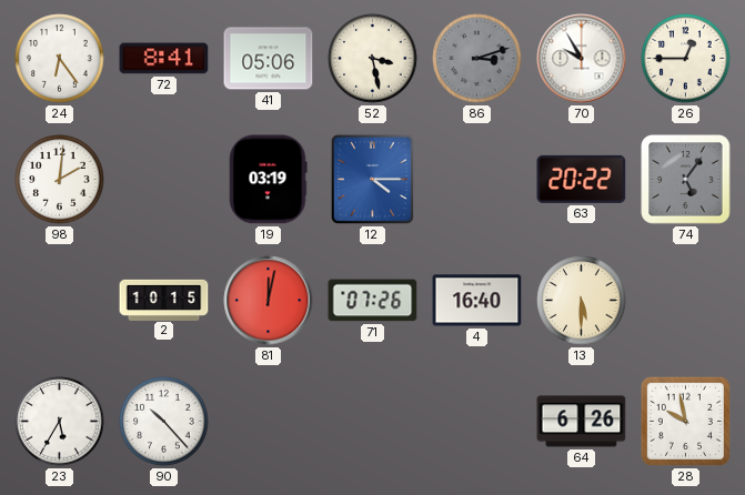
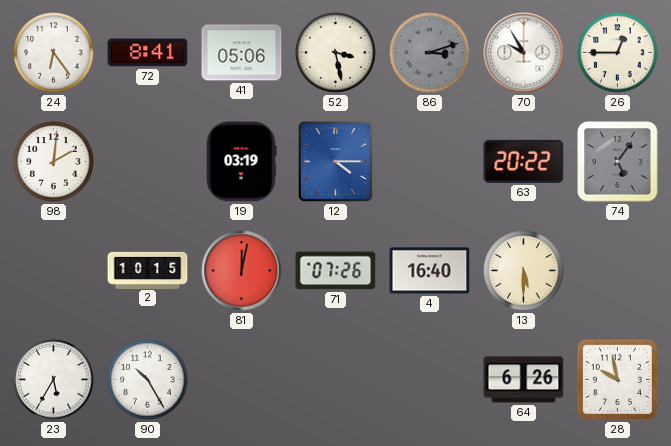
90: 10:23 -> 10:25 (148, 380)
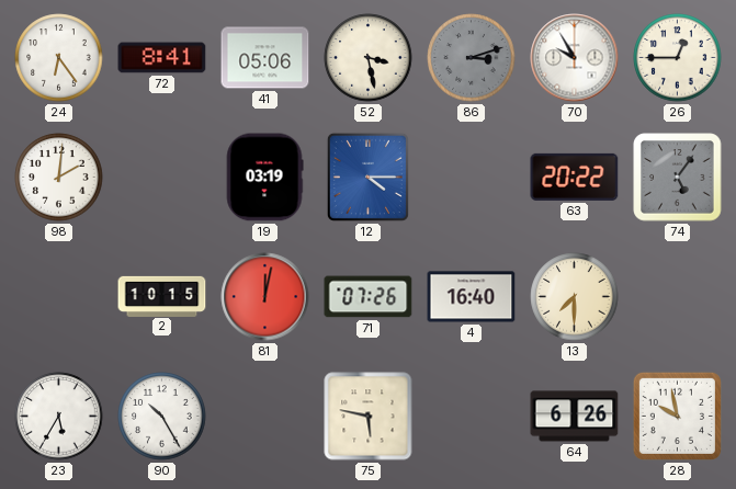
13: 5:30 -> 7:30 (575, 297)
75: none -> 5:47 (369, 417)
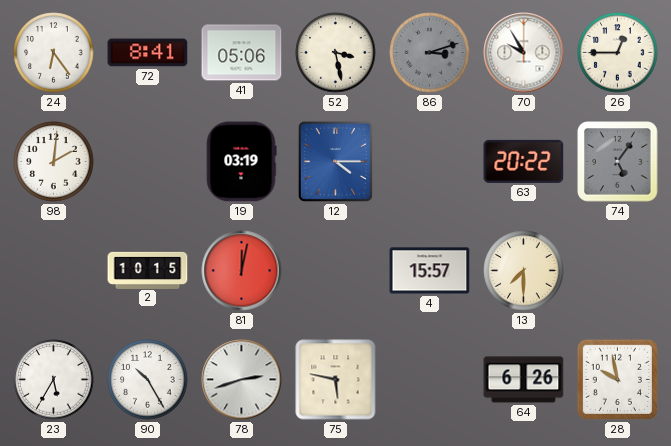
71: 07:26 -> none (369, 297)
4: 16:40 -> 15:57 (430, 271)
78: none -> 2:42 (242, 380)
